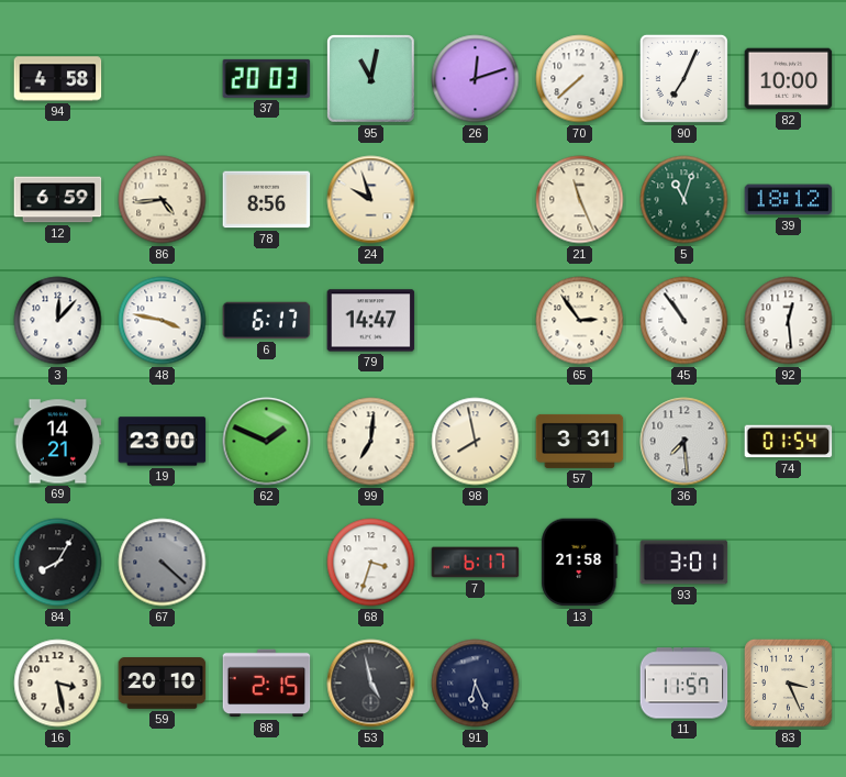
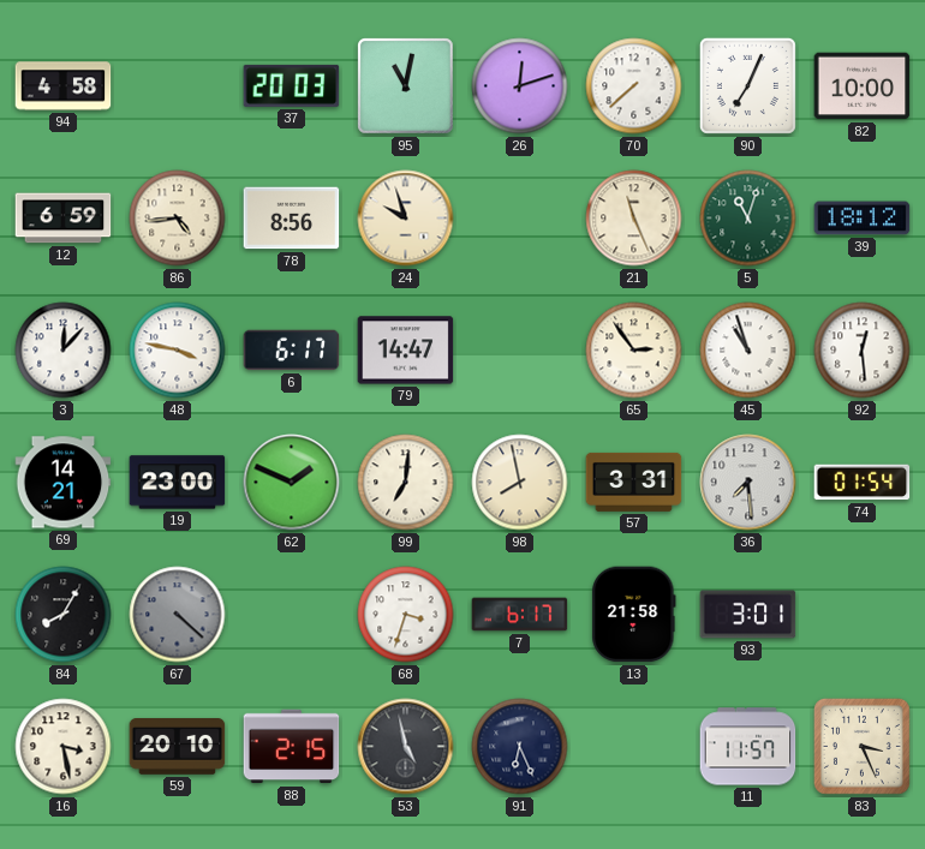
45: 10:54 -> 10:57 (748, 351)
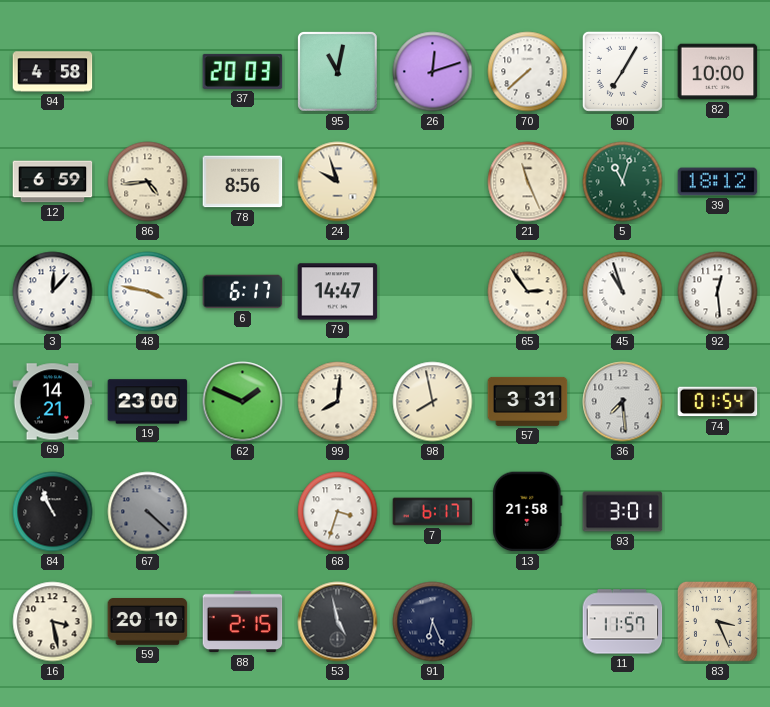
90: 7:04 -> 7:05 (622, 71)
99: 7:01 -> 8:01 (338, 402)
84: 8:05 -> 10:56 (53, 512)
